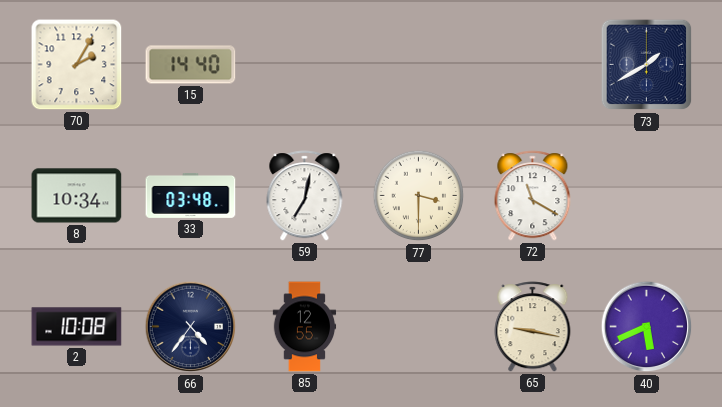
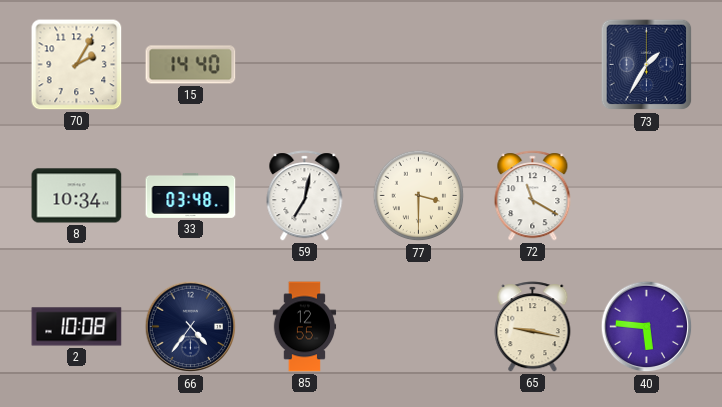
73: 1:40 -> 1:35 (647, 65)
40: 5:41 -> 5:46 (647, 327)
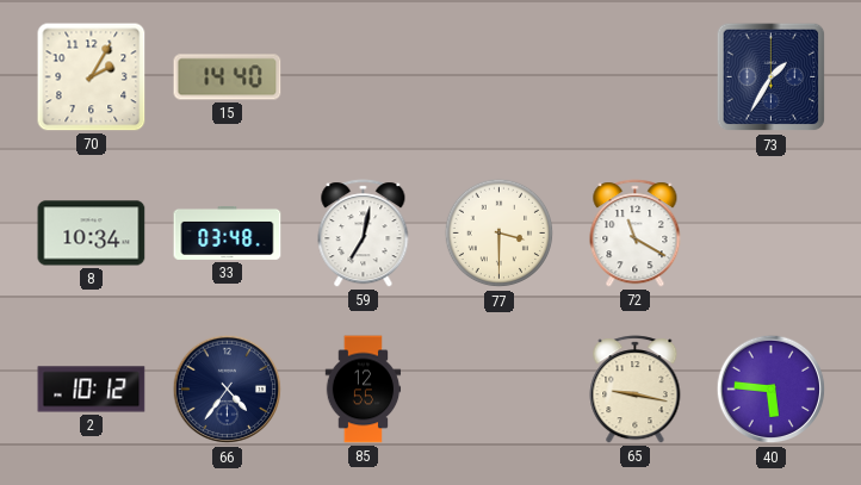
2: 10:08 -> 10:12 (92, 390)
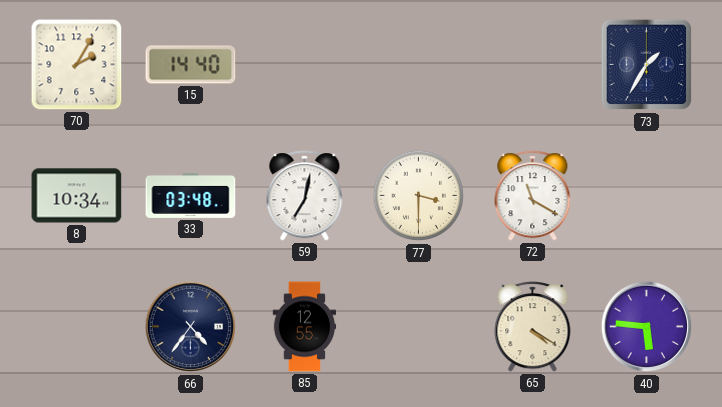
2: 10:12 -> none (92, 390)
65: 9:17 -> 4:20 (533, 327)
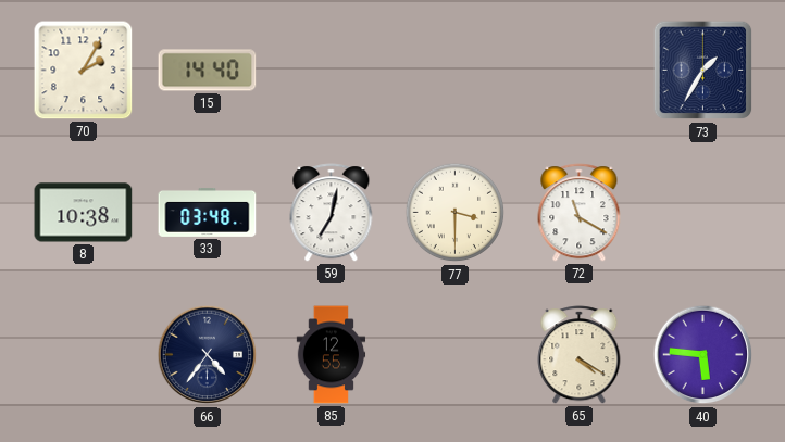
8: 10:34 -> 10:38 (84, 213)
